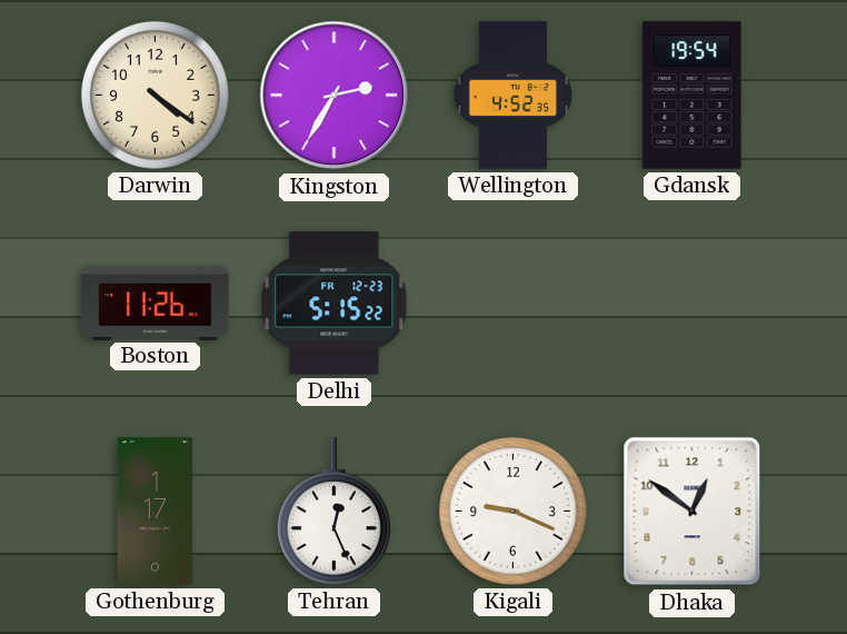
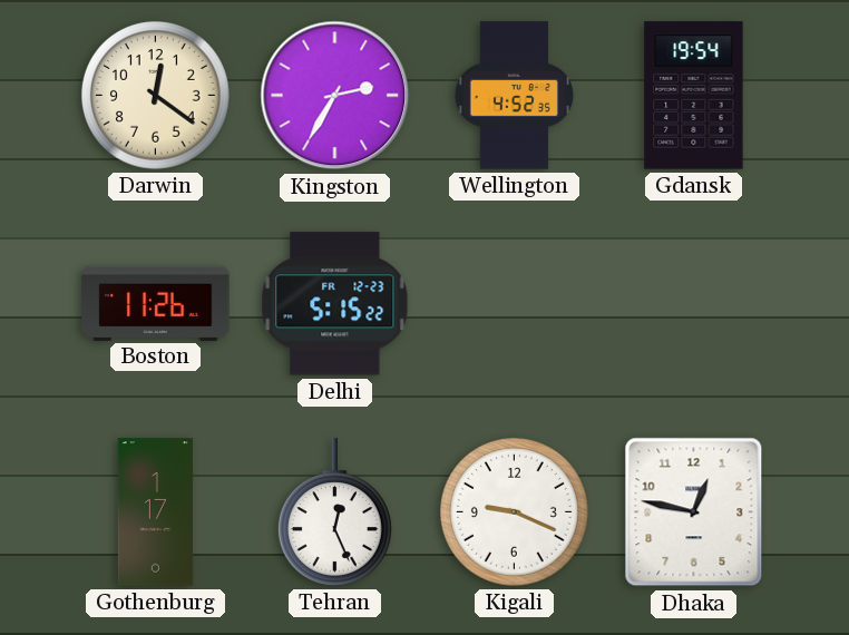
Darwin: 4:21 -> 12:21 (155, 95)
Dhaka: 12:51 -> 12:47 (694, 512)
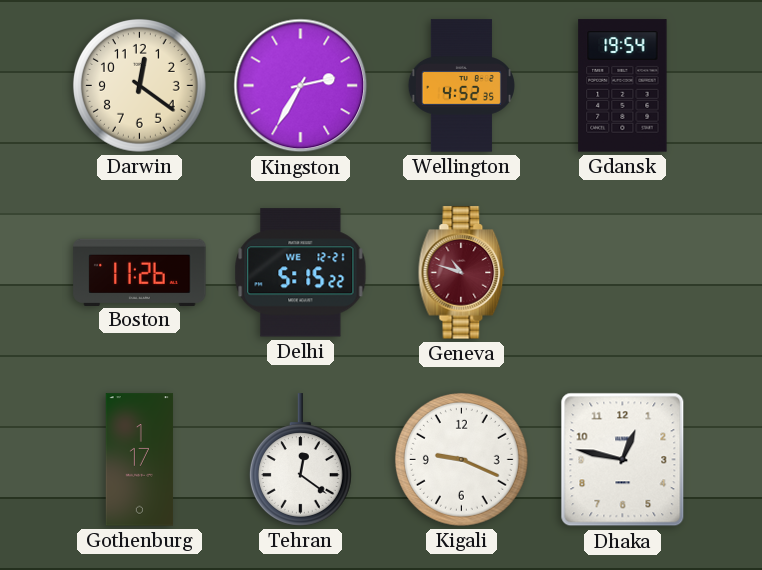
Delhi date: FR 12-23 -> WE 12-21 (301, 273)
Geneva: none -> 10:48 (462, 273)
Tehran: 12:26 -> 12:21 (300, 460)
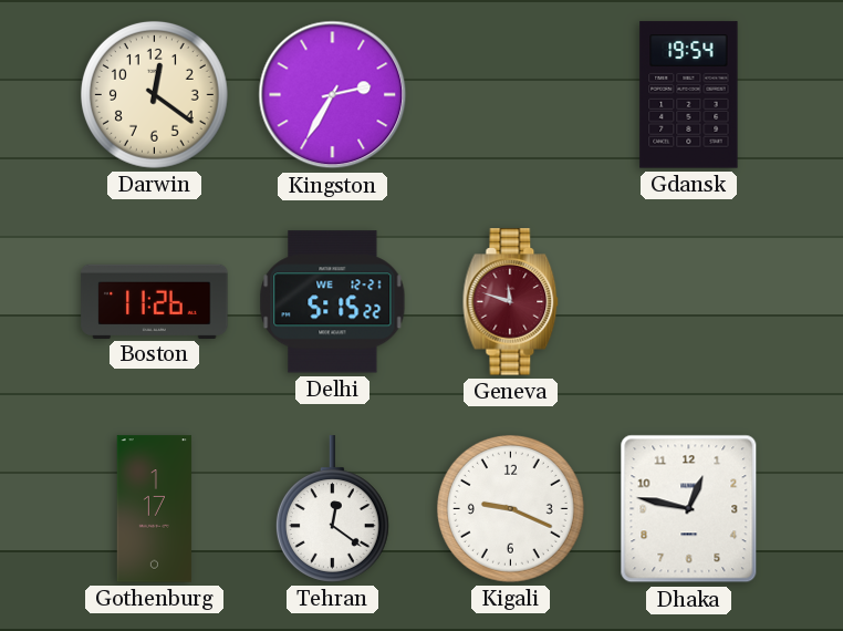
Wellington: 4:52 -> none (461, 86)
Geneva: 10:48 -> 11:48 (511, 302)
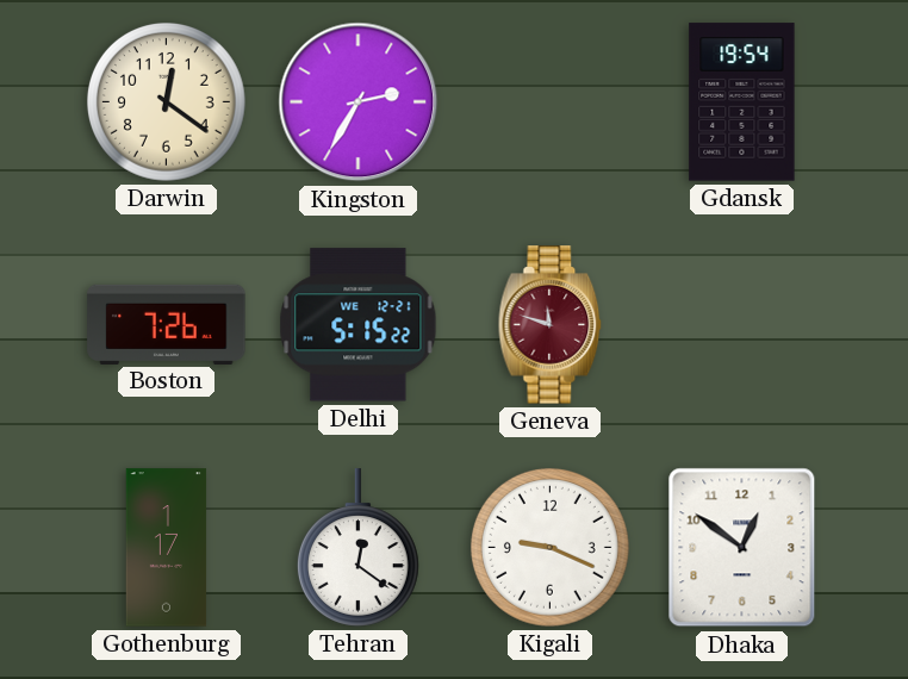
Boston: 11:26 -> 7:26 (167, 324)
Dhaka: 12:47 -> 12:51 (742, 548)
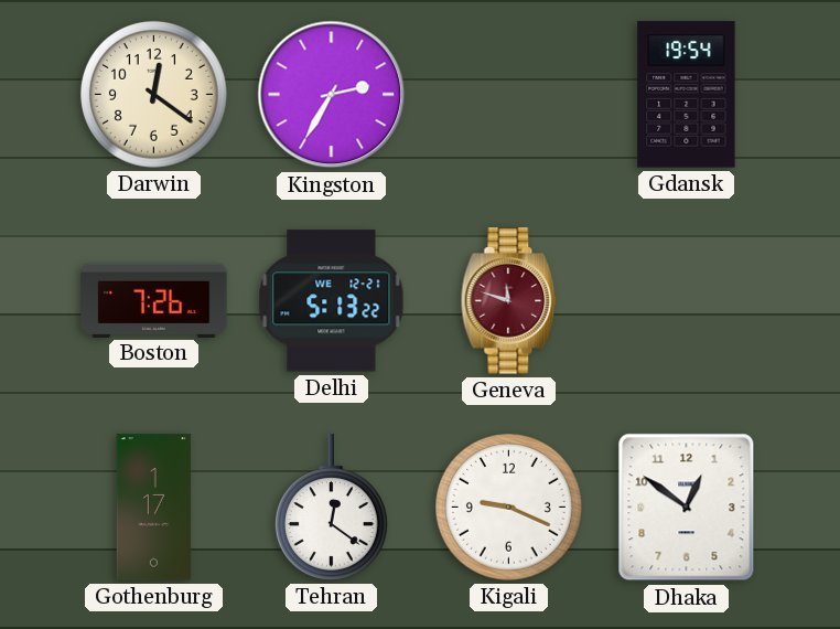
Delhi: 5:15 -> 5:13 (332, 301)
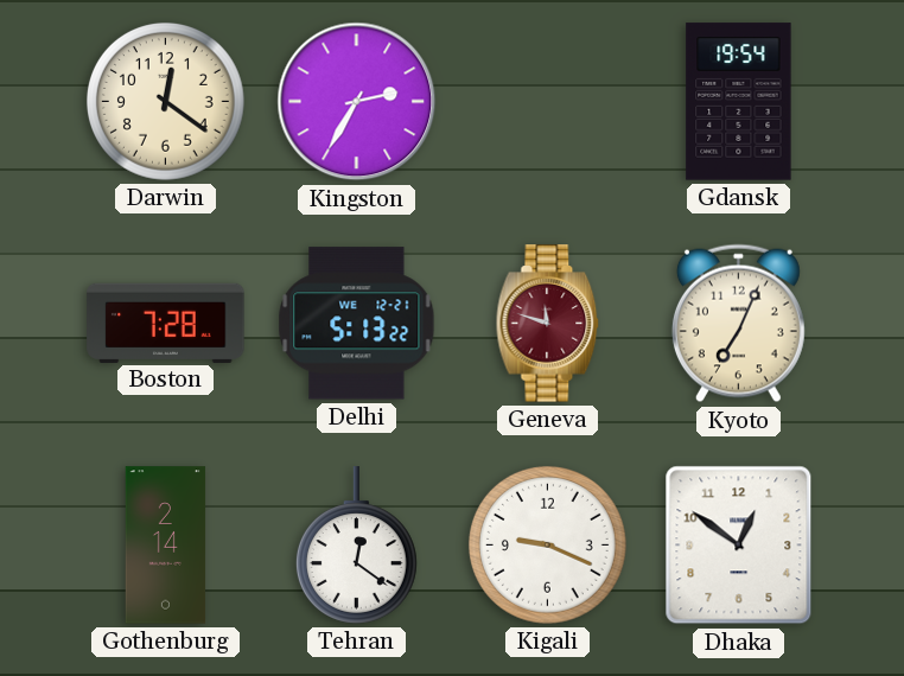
Boston: 7:26 -> 7:28 (166, 323)
Kyoto: none -> 7:04 (738, 324)
Gothenburg: 1:17 -> 2:14 (166, 546)
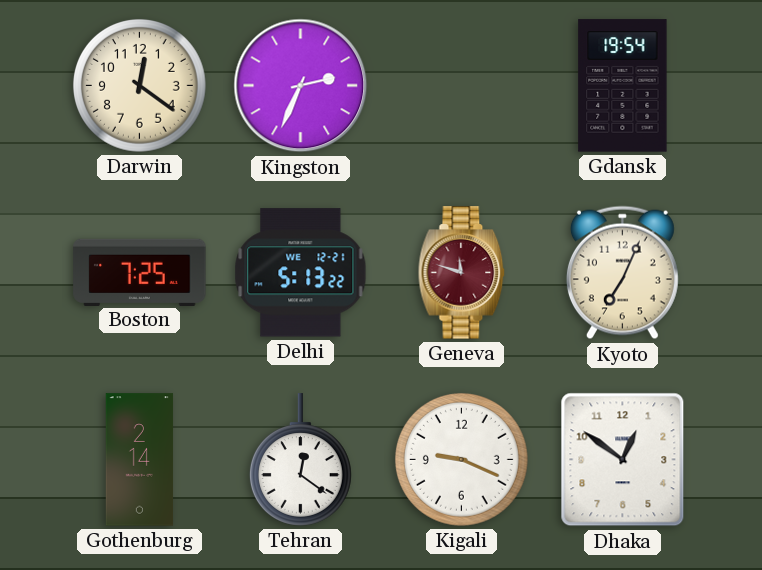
Kingston: 2:35 -> 2:34 (301, 86)
Boston: 7:28 -> 7:25 (140, 272)
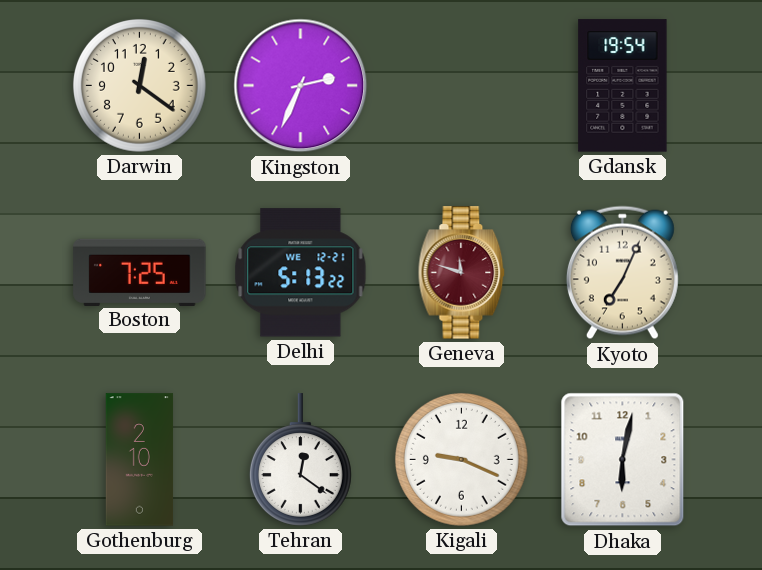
Gothenburg: 2:14 -> 2:10 (140, 460)
Dhaka: 12:51 -> 6:02 (623, 460)
